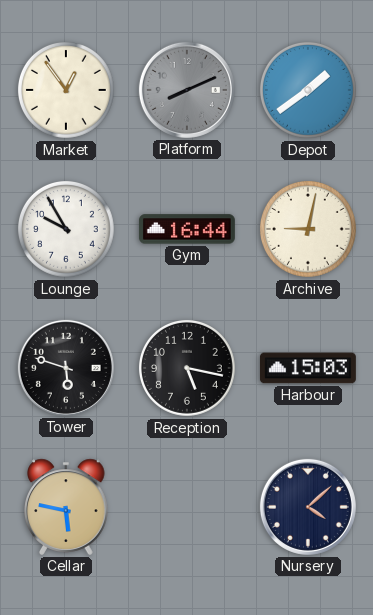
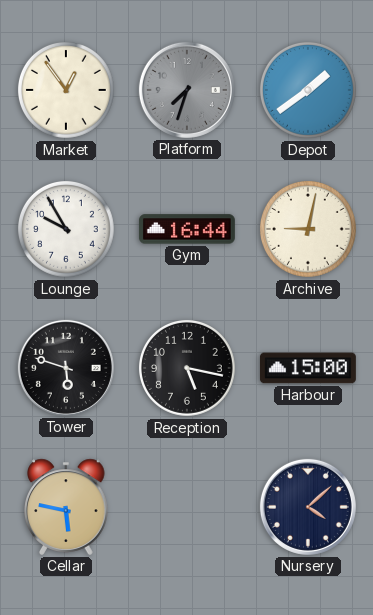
Platform: 8:11 -> 7:33 (187, 90)
Harbour: 15:03 -> 15:00 (308, 368)
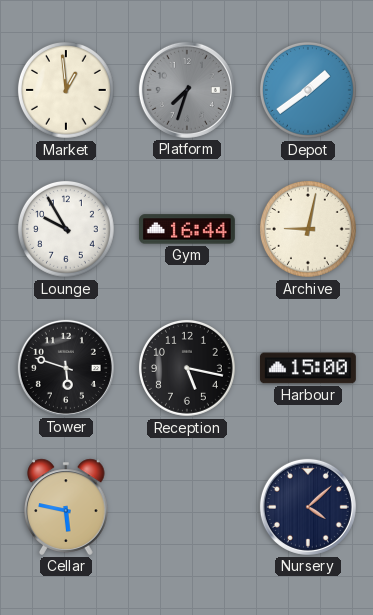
Market: 12:54 -> 12:59 (66, 90)
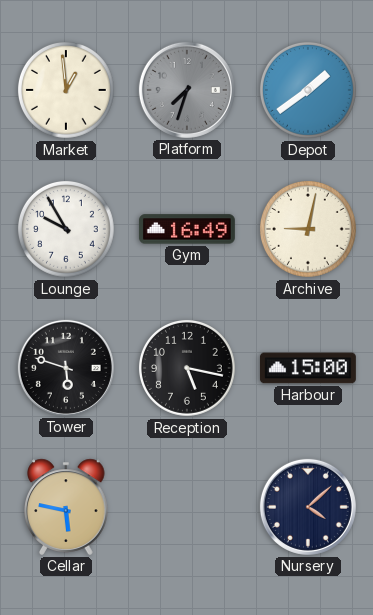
Gym: 16:44 -> 16:49 (187, 229)
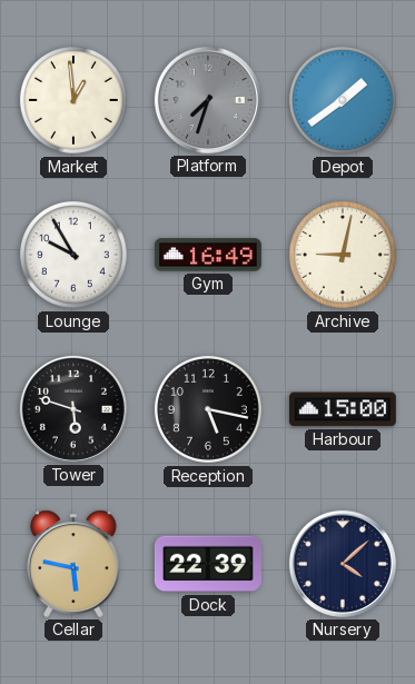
Dock: none -> 22:39 (208, 564)
